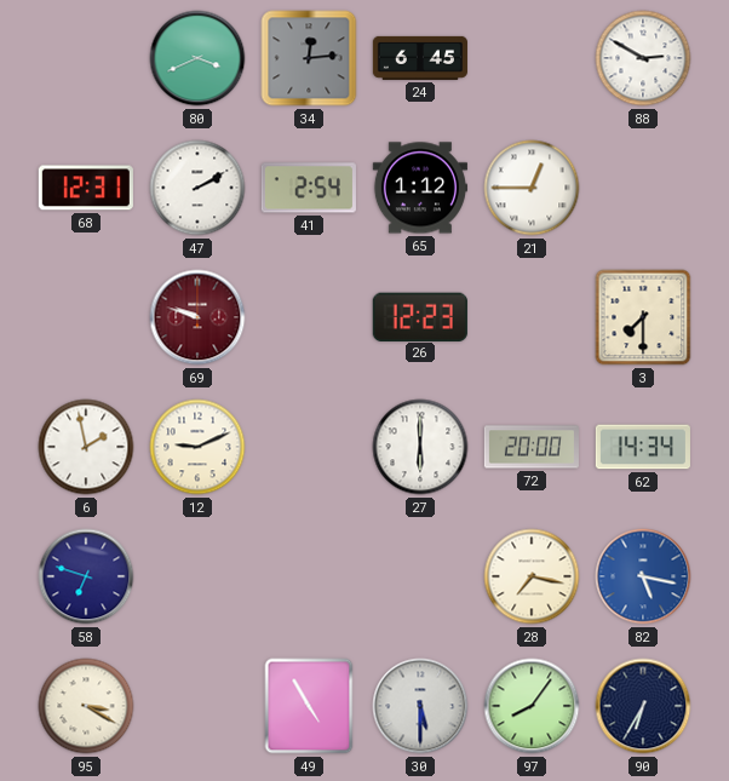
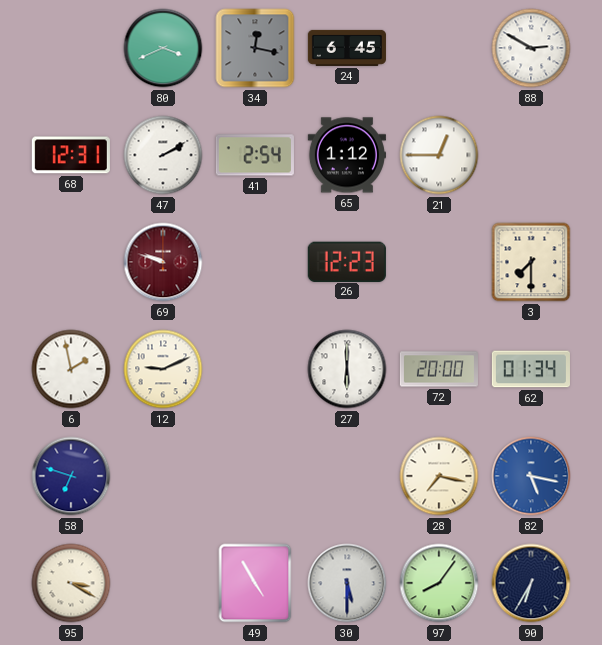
34: 12:14 -> 12:17 (255, 48)
62: 14:34 -> 01:34 (531, 369)
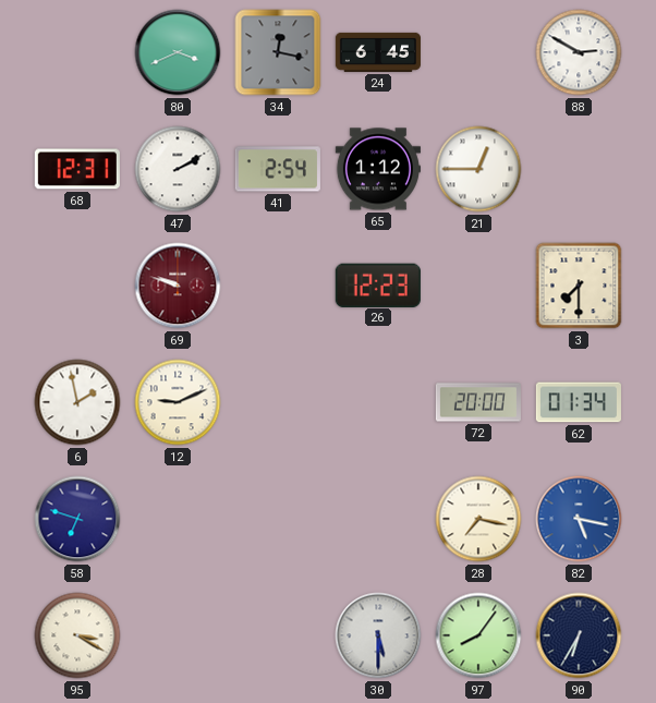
27: 6:00 -> none (347, 369)
49: 4:55 -> none (255, 583)
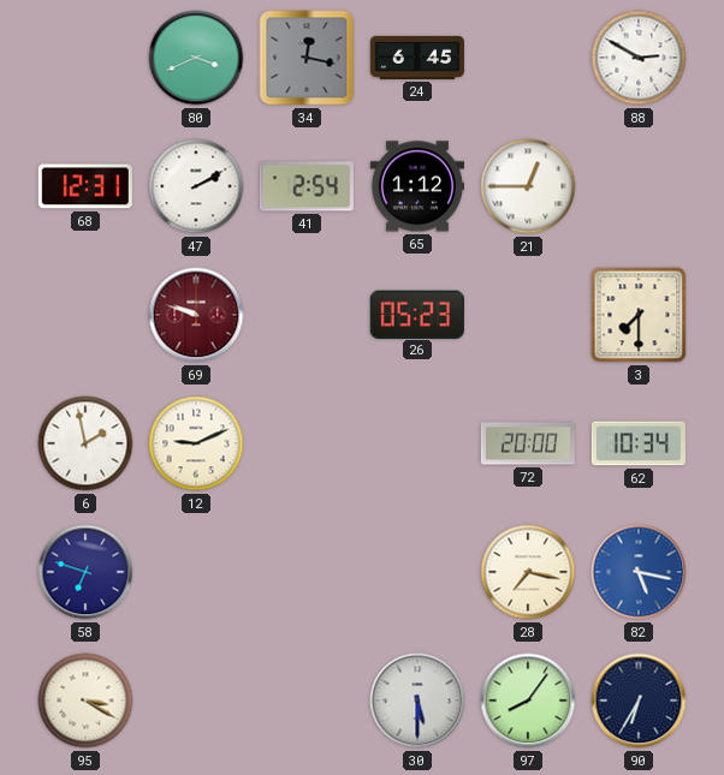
26: 12:23 -> 05:23 (417, 314)
62: 01:34 -> 10:34 (639, 443)
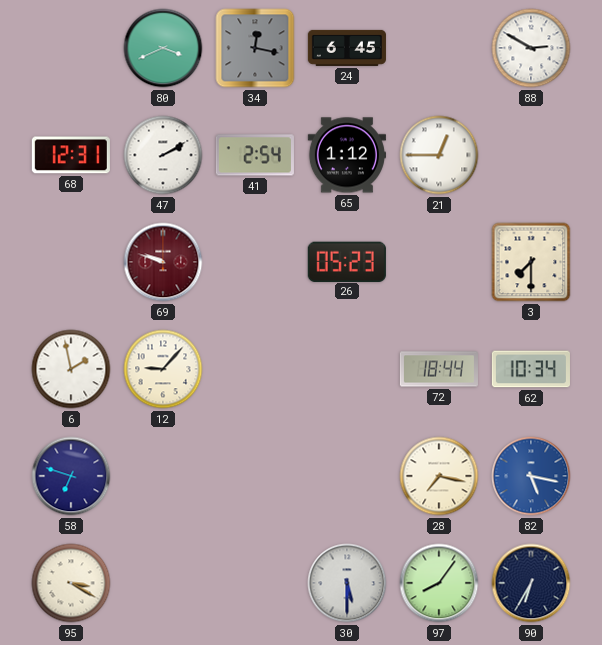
12: 9:11 -> 9:07 (163, 369)
72: 20:00 -> 18:44 (439, 369)
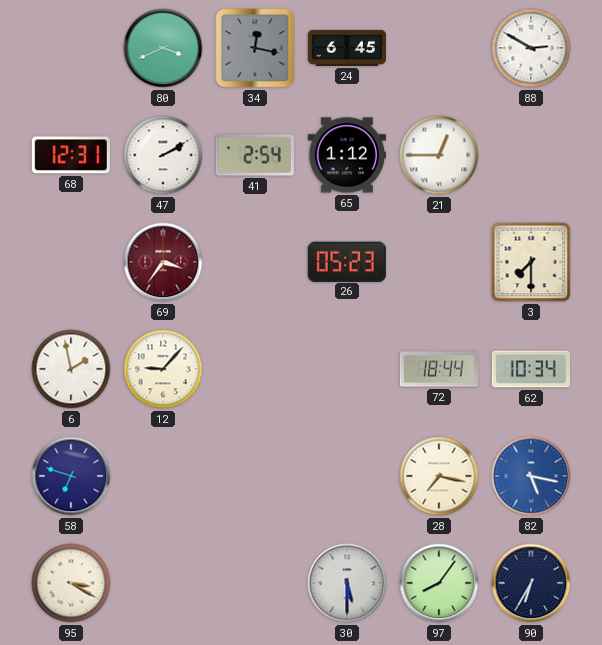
69: 9:48 -> 3:36 (163, 262)
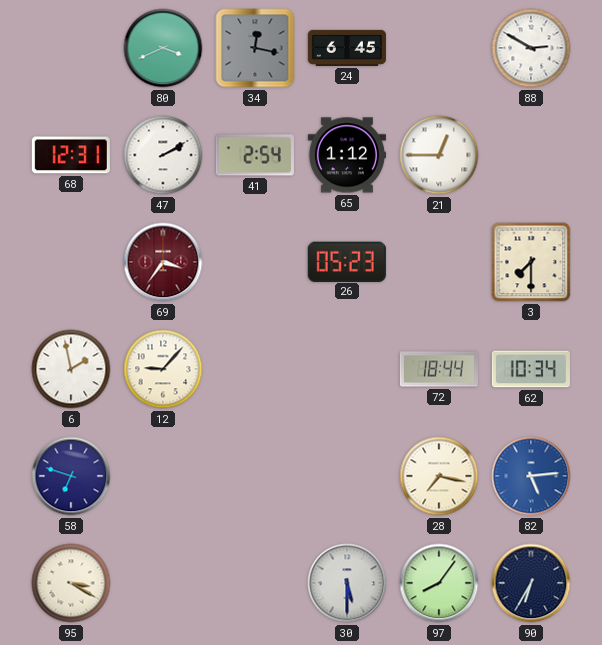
82: 5:17 -> 5:14 (531, 476)
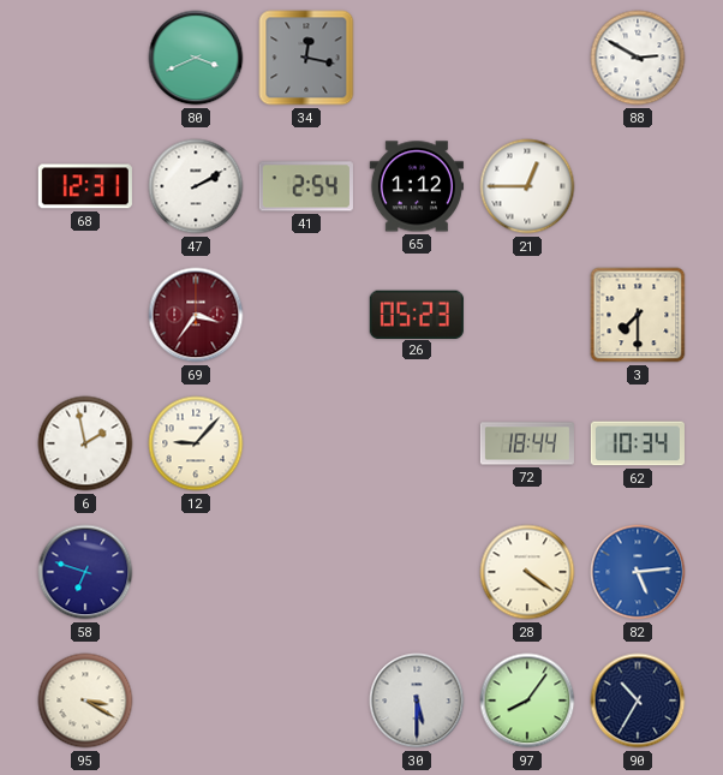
24: 6:45 -> none (347, 48)
28: 7:17 -> 4:21 (527, 572)
90: 6:35 -> 10:35 (638, 701)
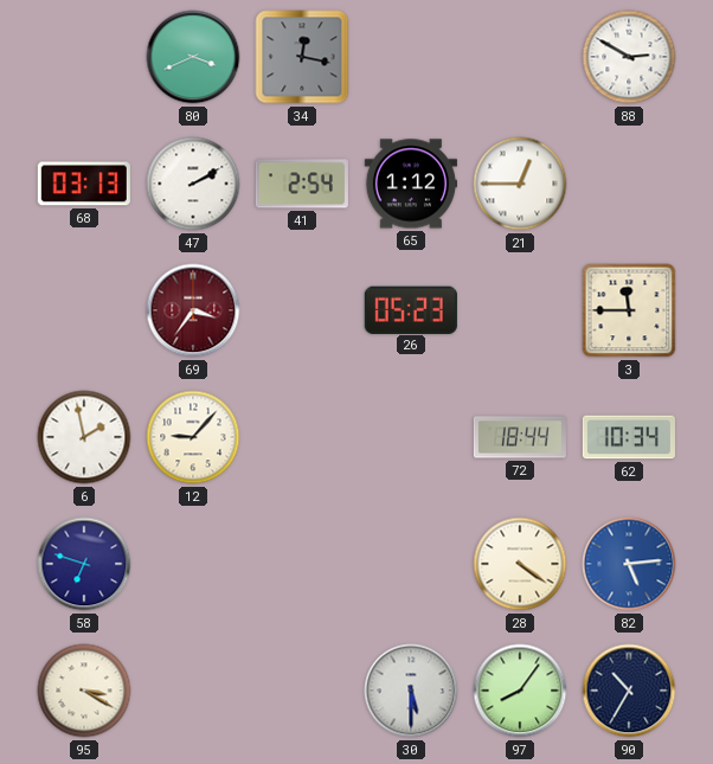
68: 12:31 -> 03:13 (84, 184)
3: 7:30 -> 11:45 (629, 310)
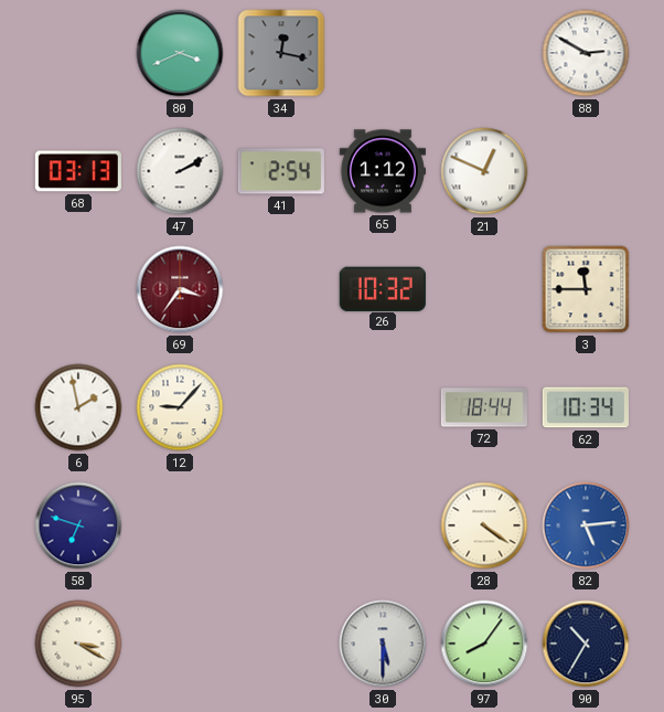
21: 12:45 -> 12:49 (484, 171)
26: 05:23 -> 10:32 (383, 288)
